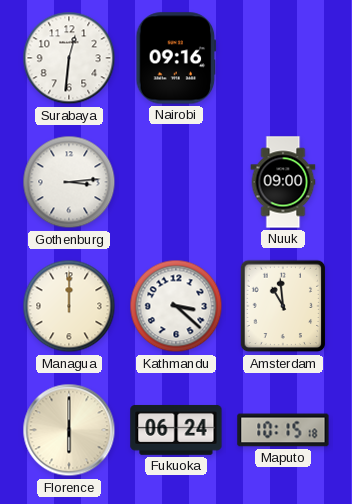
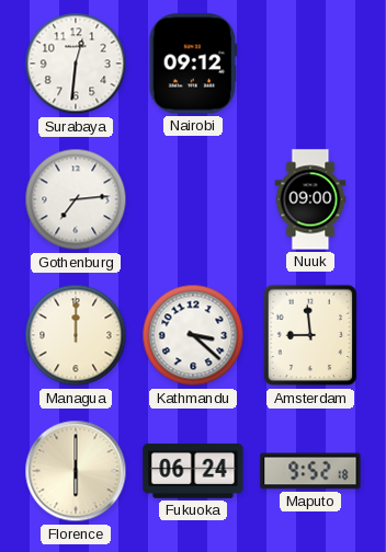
Nairobi: 09:16 -> 09:12 (193, 64)
Gothenburg: 3:14 -> 7:14 (76, 199)
Amsterdam: 10:59 -> 8:59 (310, 335)
Maputo: 10:15 -> 9:52 (310, 471)
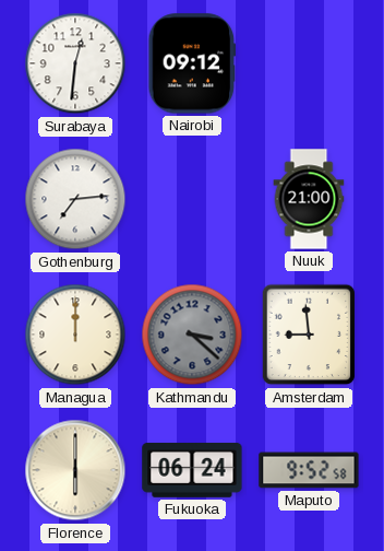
Nuuk: 09:00 -> 21:00 (309, 199)
Kathmandu dial: white -> grey (192, 335)
Maputo: 9:52:18 -> 9:52:58 (309, 470)
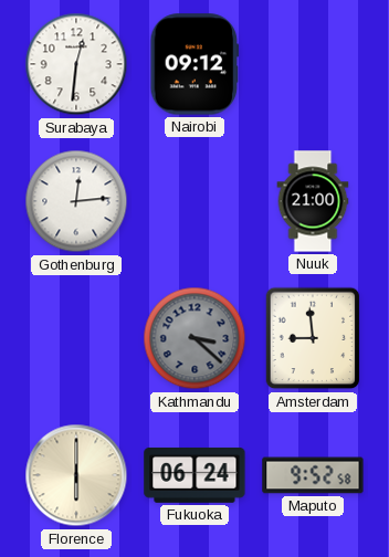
Gothenburg: 7:14 -> 12:14 (76, 201)
Managua: 12:00 -> none (75, 335)
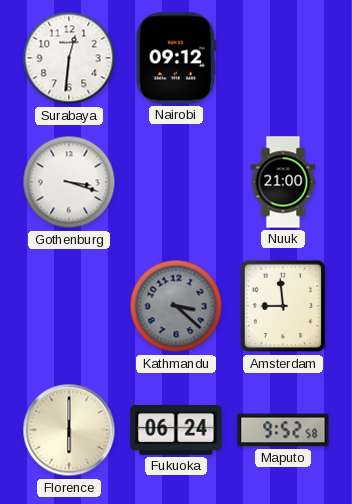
Gothenburg: 12:14 -> 3:18 (69, 182)
